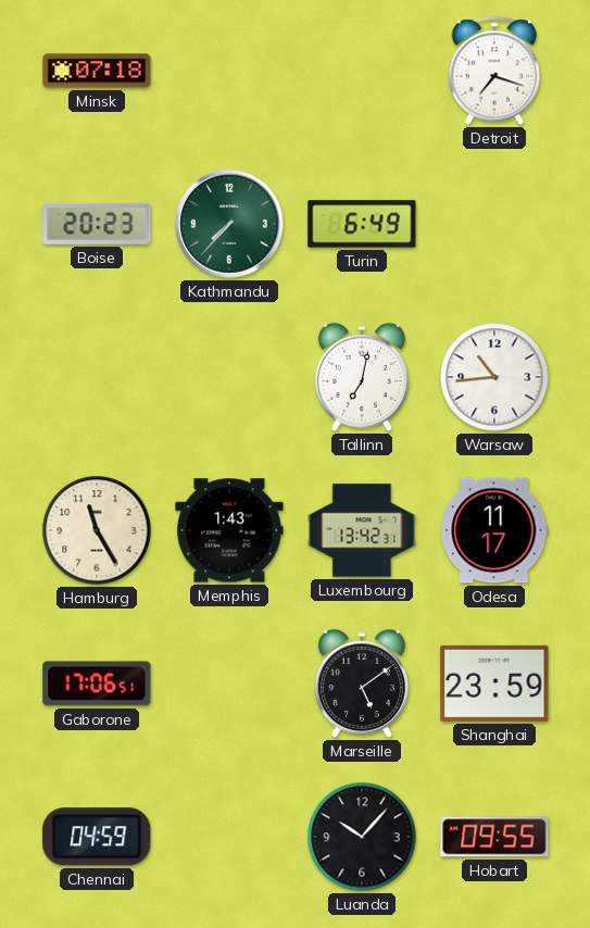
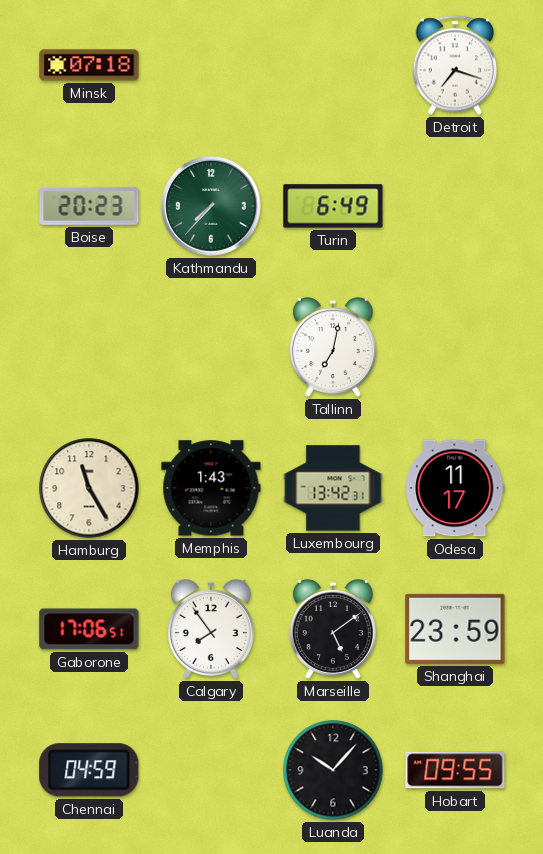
Warsaw: 10:44 -> none (494, 377)
Calgary: none -> 7:54 (211, 629)
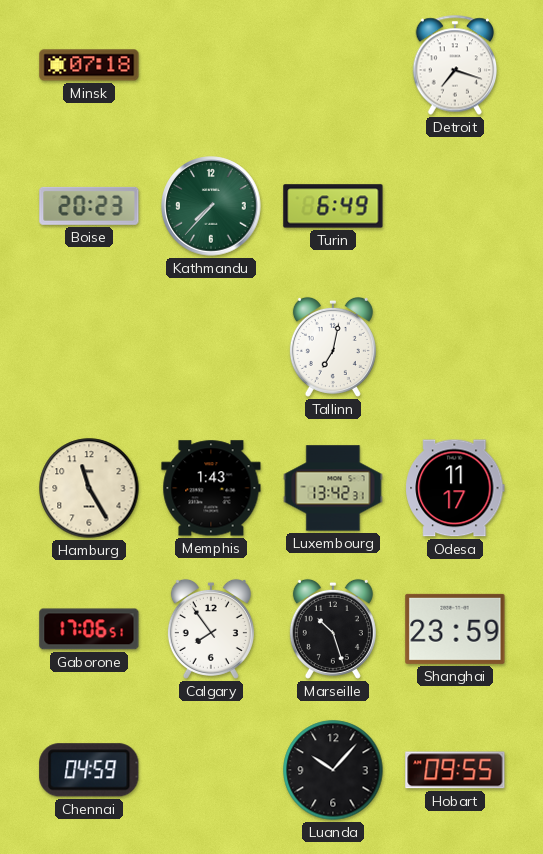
Marseille: 5:09 -> 10:27 (333, 629)
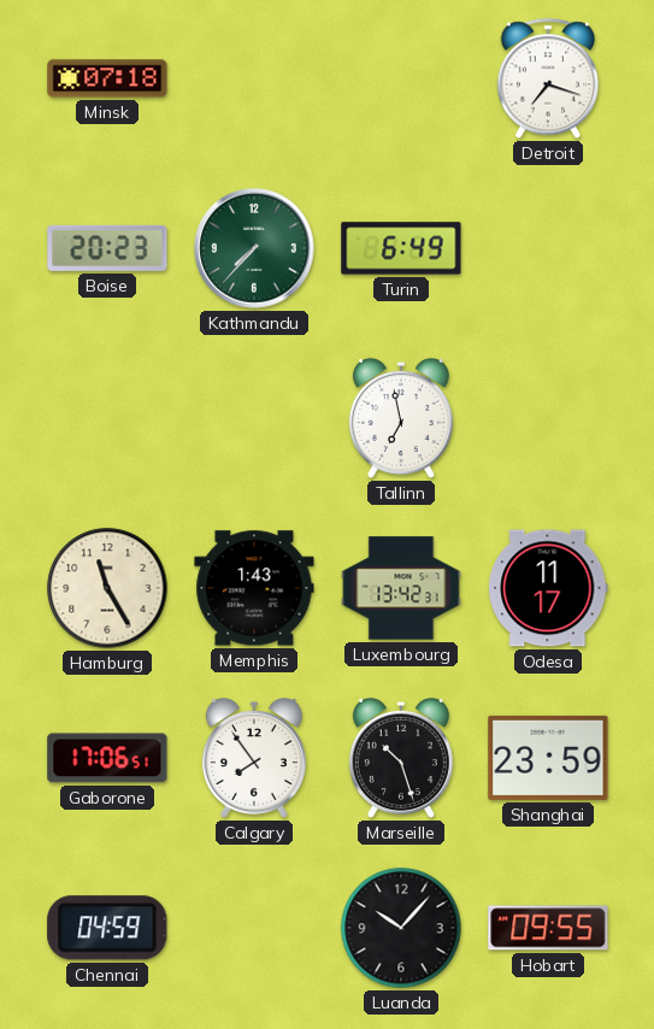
Tallinn: 7:02 -> 6:58 (401, 418)
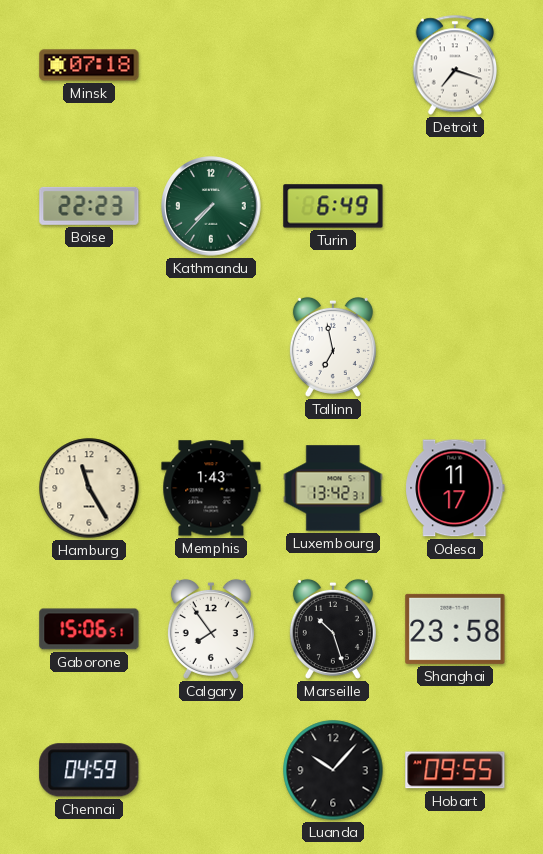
Boise: 20:23 -> 22:23 (89, 206)
Gaborone: 17:06 -> 15:06 (89, 629)
Shanghai: 23:59 -> 23:58 (455, 629)
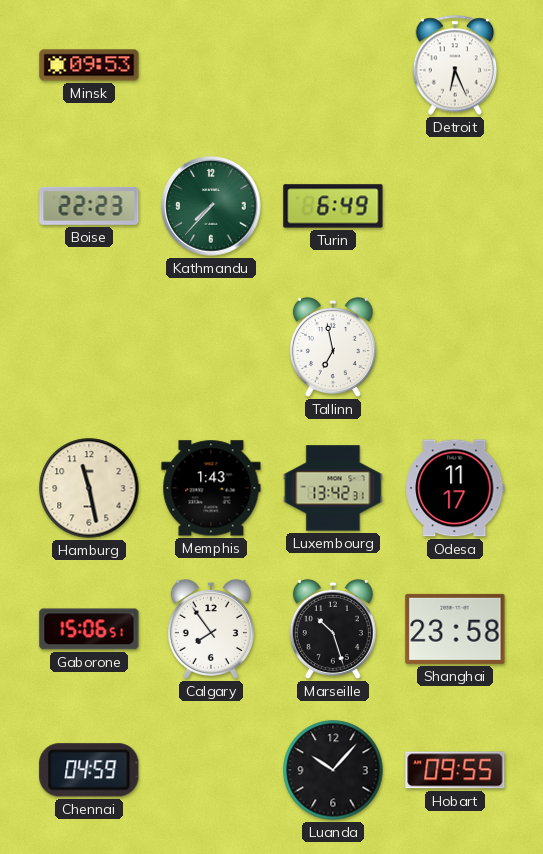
Minsk: 07:18 -> 09:53 (89, 65)
Detroit: 7:18 -> 6:26 (455, 65)
Hamburg: 11:25 -> 11:28 (89, 488)
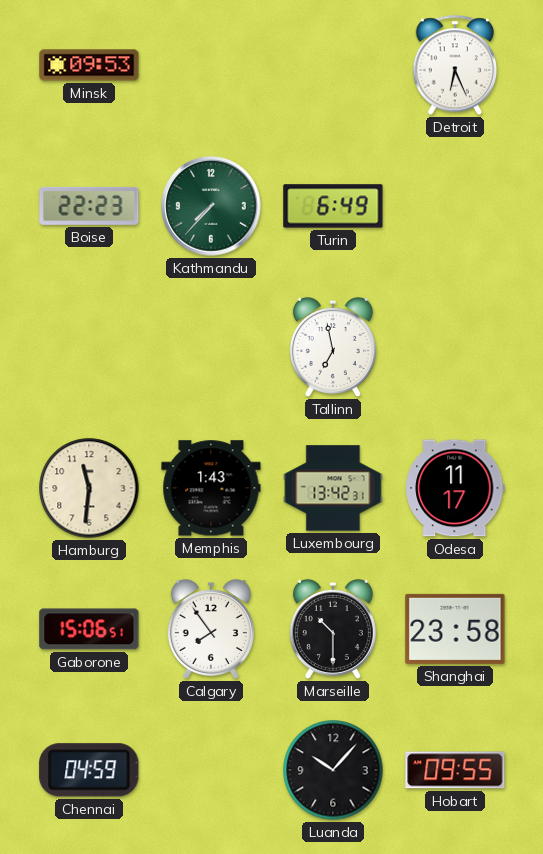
Hamburg: 11:28 -> 11:31 (89, 488)
Marseille: 10:27 -> 10:30 (333, 629)
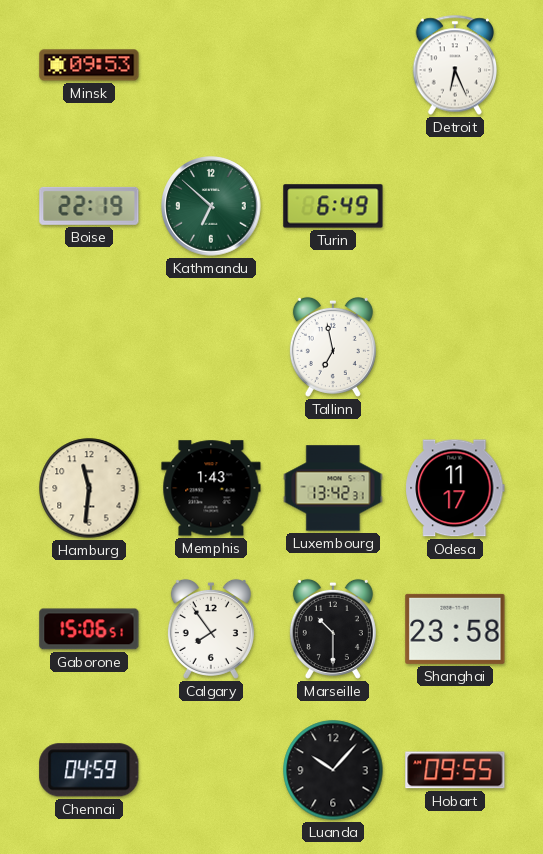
Boise: 22:23 -> 22:19 (89, 206)
Kathmandu: 7:37 -> 6:52 (211, 206)
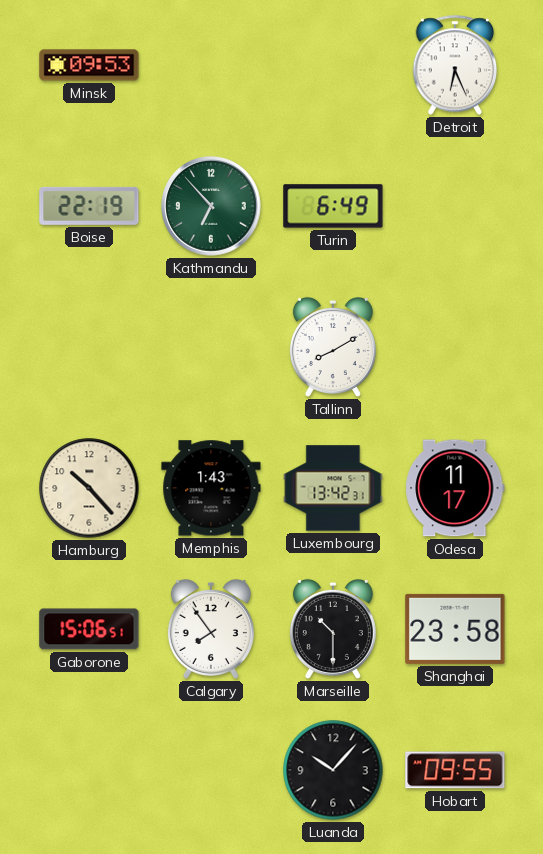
Kathmandu: 6:52 -> 6:53 (211, 206)
Tallinn: 6:58 -> 8:10 (333, 347)
Hamburg: 11:31 -> 10:23 (89, 488)
Chennai: 04:59 -> none (89, 770)
